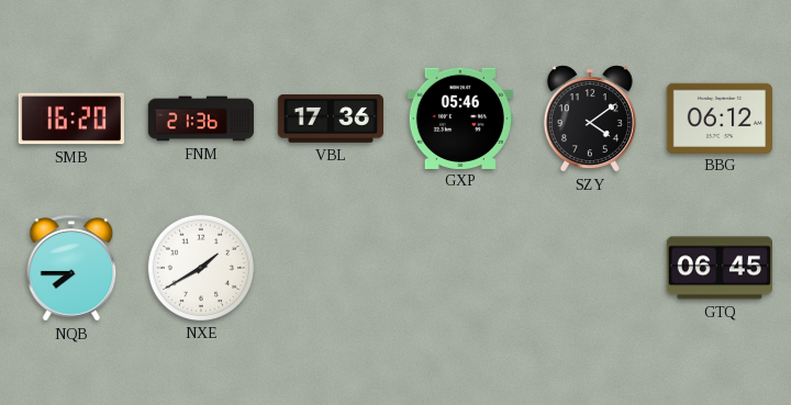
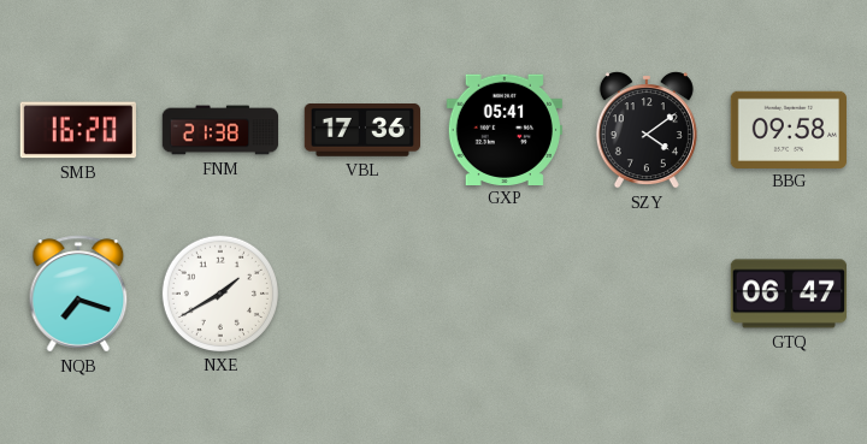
FNM: 21:36 -> 21:38 (220, 130)
GXP: 05:46 -> 05:41 (505, 129)
BBG: 06:12 -> 09:58 (788, 129)
NQB: 7:45 -> 7:18 (78, 294)
GTQ: 06:45 -> 06:47 (788, 294)
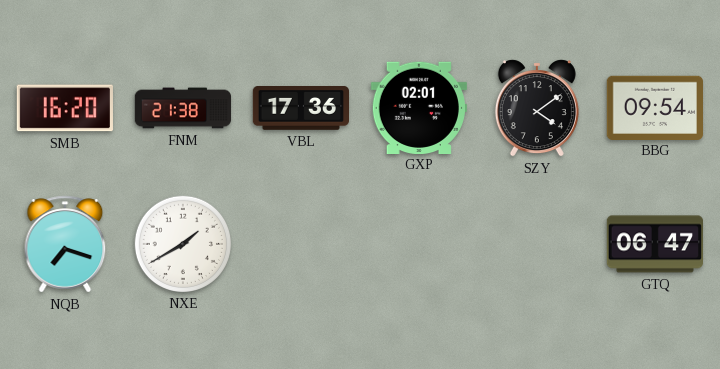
GXP: 05:41 -> 02:01 (419, 107)
BBG: 09:58 -> 09:54 (654, 107)
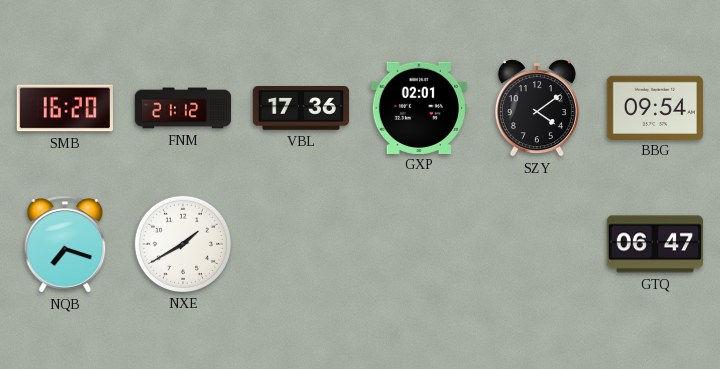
FNM: 21:38 -> 21:12 (183, 108)
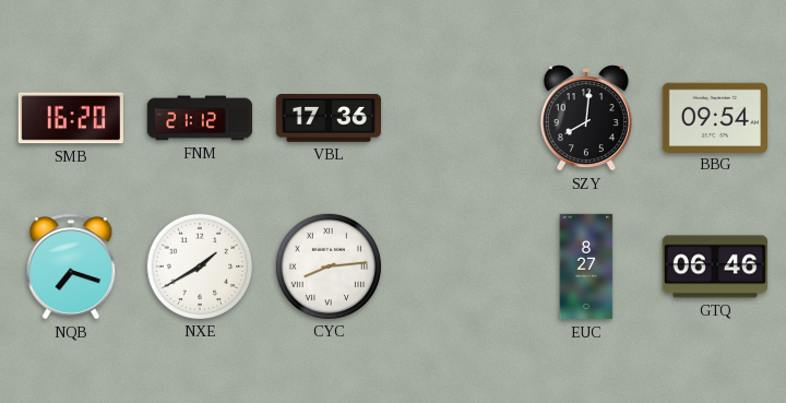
GXP: 02:01 -> none (419, 107)
SZY: 4:09 -> 8:01 (586, 118)
CYC: none -> 8:14 (327, 265)
EUC: none -> 8:27 (586, 266)
GTQ: 06:47 -> 06:46 (714, 266)
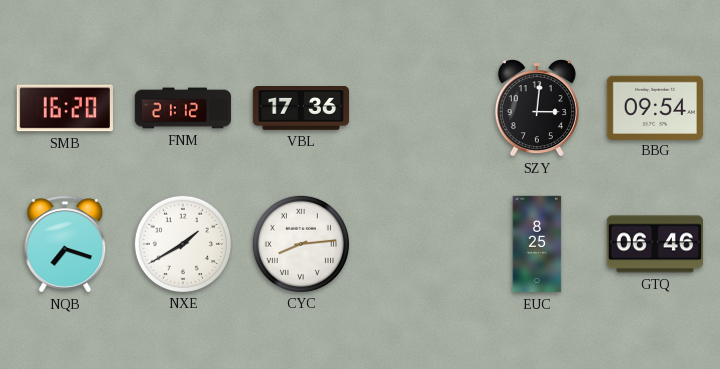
SZY: 8:01 -> 3:01 (537, 108)
EUC: 8:27 -> 8:25 (537, 244)
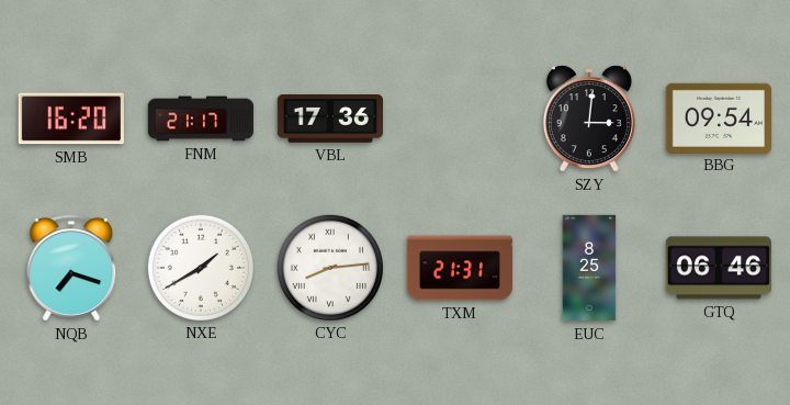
FNM: 21:12 -> 21:17 (201, 119)
TXM: none -> 21:31 (460, 268)
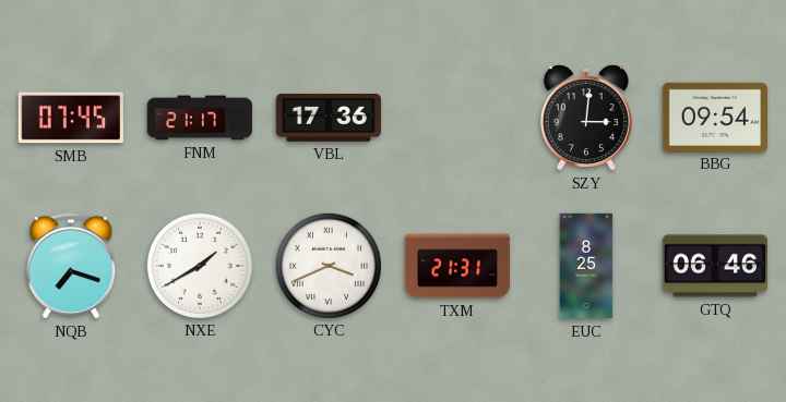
SMB: 16:20 -> 07:45 (71, 118)
CYC: 8:14 -> 3:41 (327, 265)
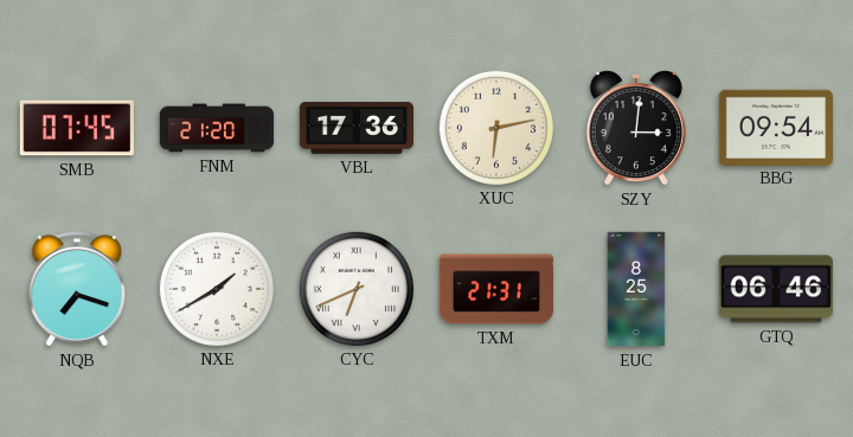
FNM: 21:17 -> 21:20 (217, 128)
XUC: none -> 6:13 (495, 127)
CYC: 3:41 -> 6:41 (355, 288)
